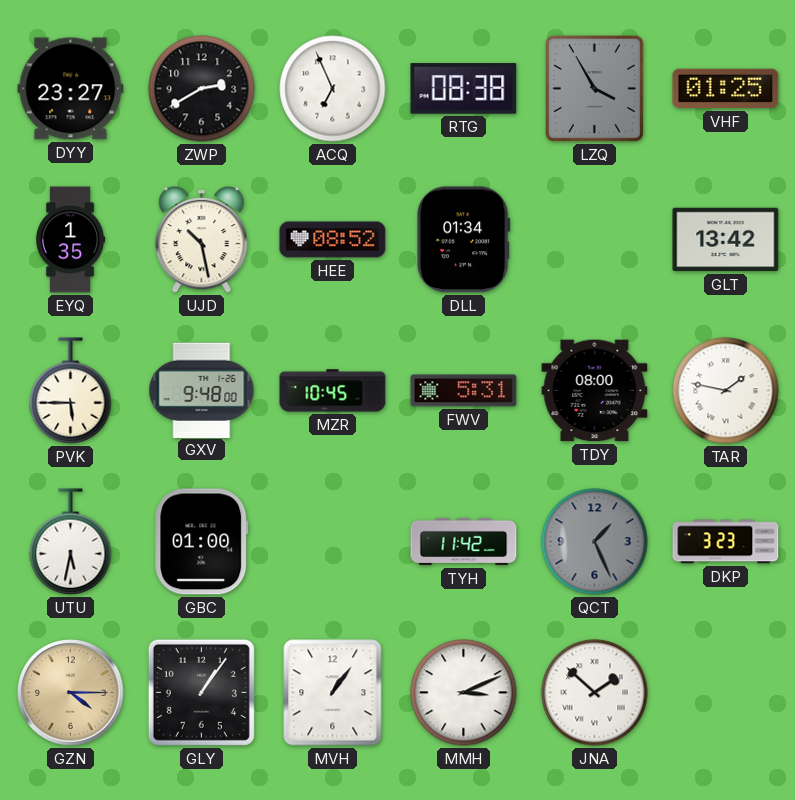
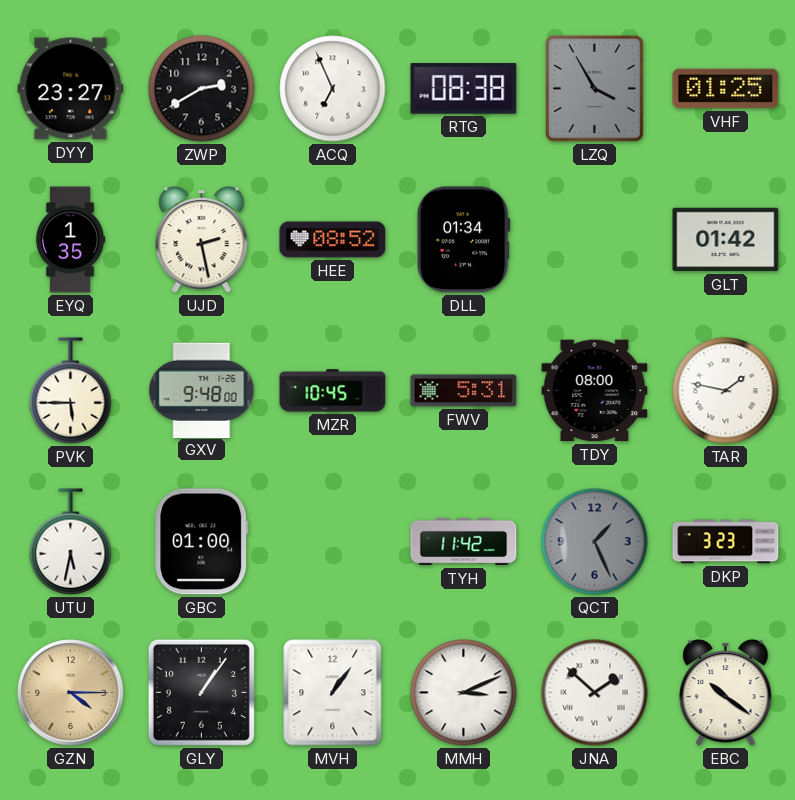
UJD: 10:28 -> 2:28 (202, 240)
GLT: 13:42 -> 01:42 (726, 240)
EBC: none -> 10:21 (726, 693)
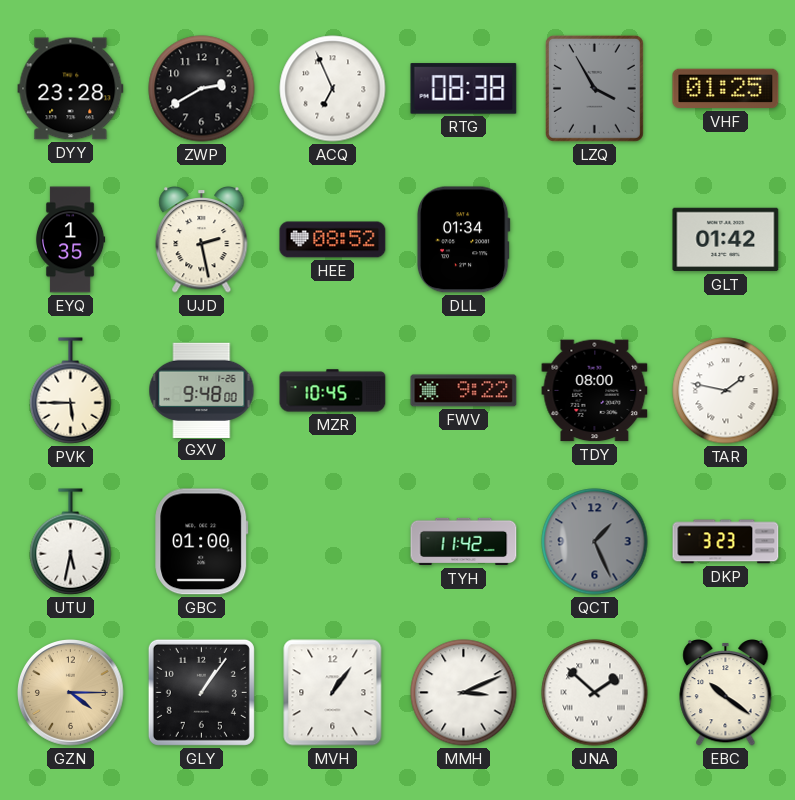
DYY: 23:27 -> 23:28 (71, 89)
FWV: 5:31 -> 9:22 (464, 391)
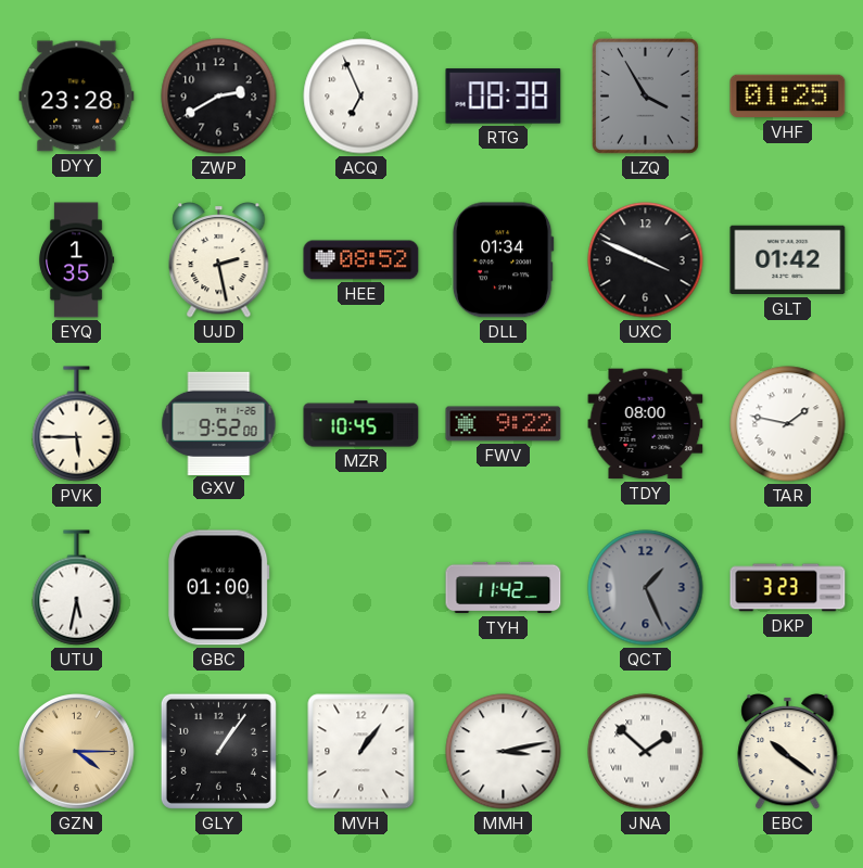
UXC: none -> 3:49 (646, 260)
GXV: 9:48 -> 9:52 (219, 423)
MMH: 3:11 -> 3:13 (504, 752)
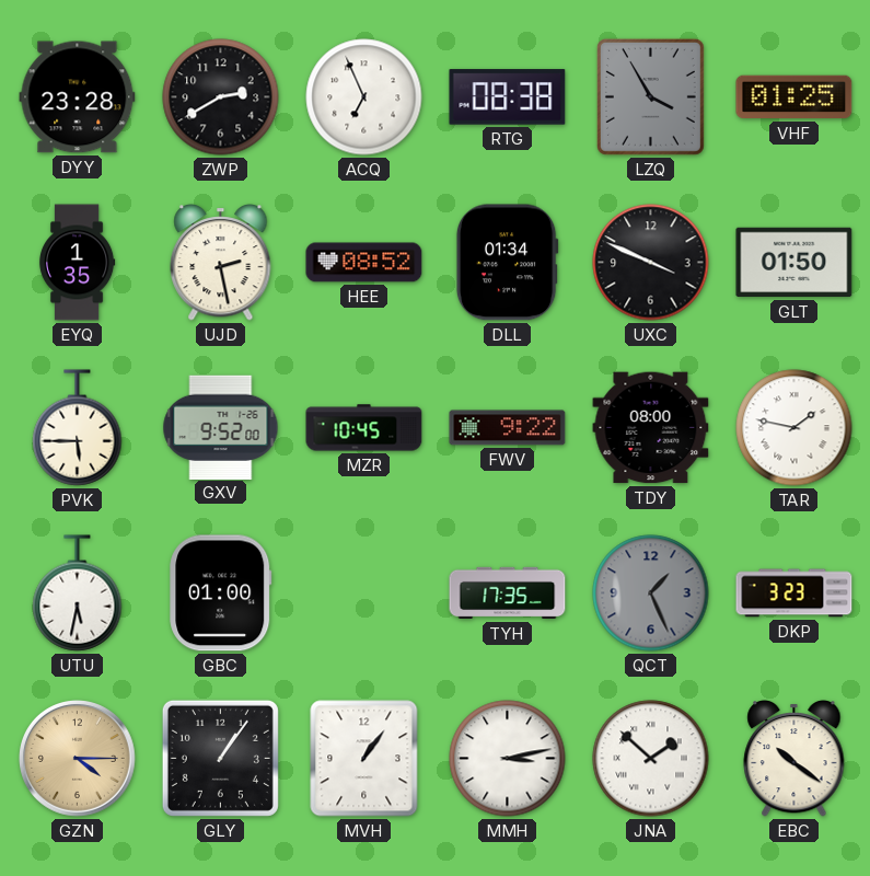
GLT: 01:42 -> 01:50 (794, 263)
TYH: 11:42 -> 17:35 (508, 593)
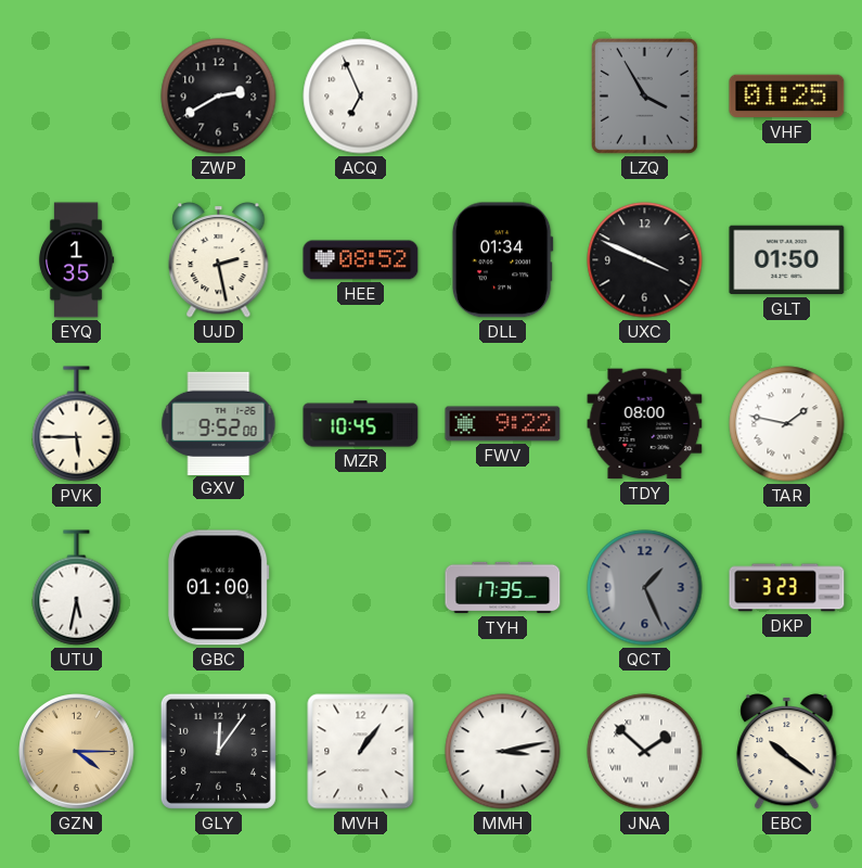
DYY: 23:28 -> none (78, 97)
RTG: 08:38 -> none (508, 97)
GLY: 1:06 -> 12:06 (218, 751)
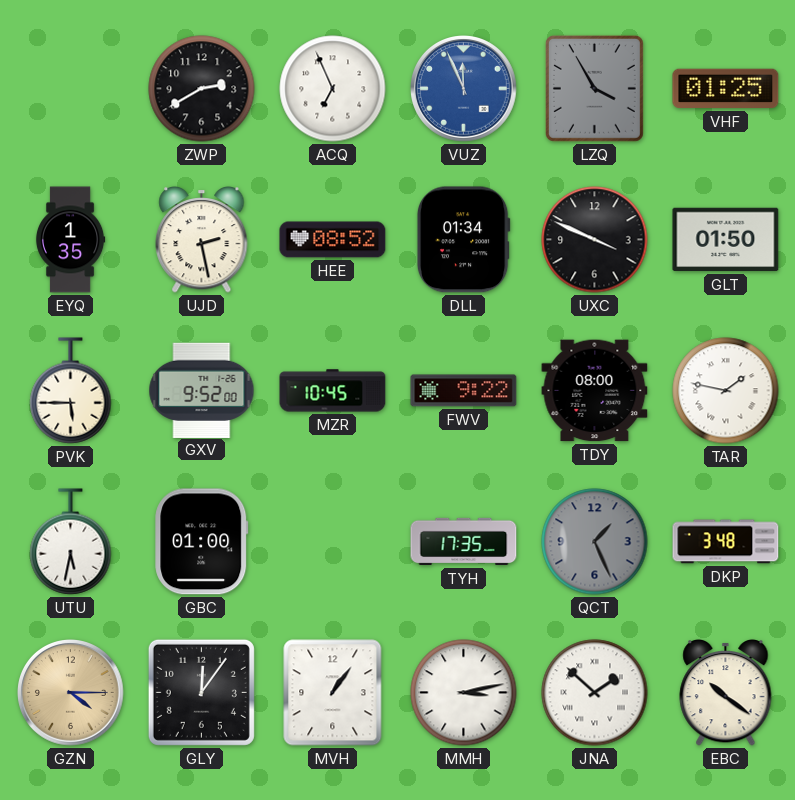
VUZ: none -> 11:56 (464, 89)
DKP: 3:23 -> 3:48 (726, 542)
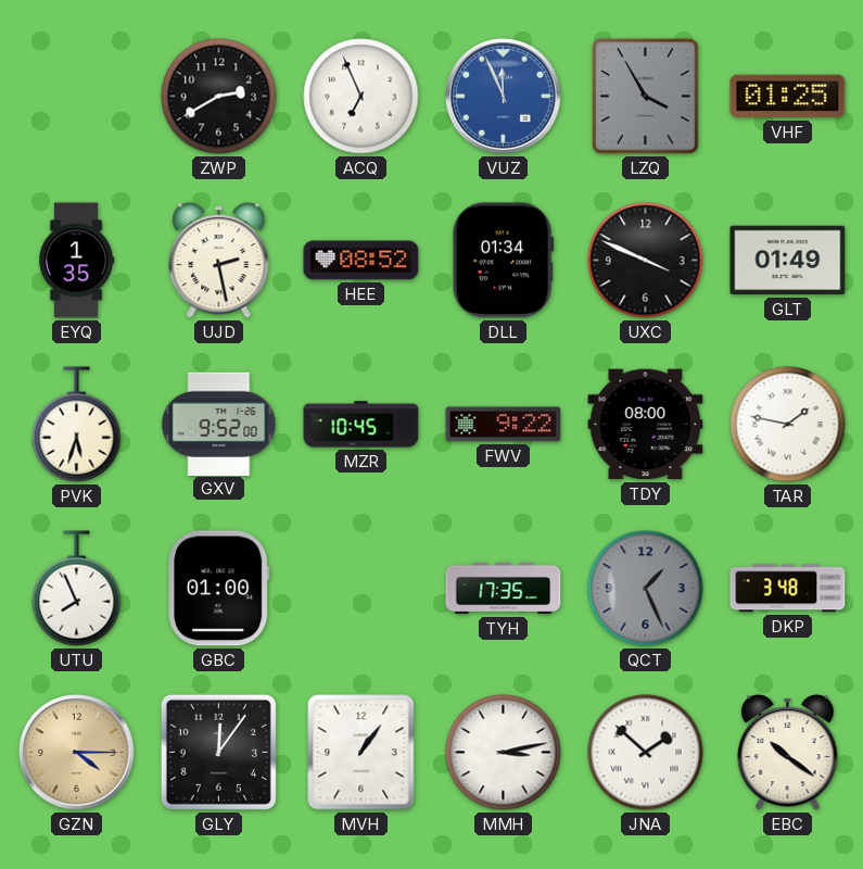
GLT: 01:50 -> 01:49 (788, 261)
PVK: 5:45 -> 5:33 (77, 425)
UTU: 5:32 -> 7:56 (77, 589)
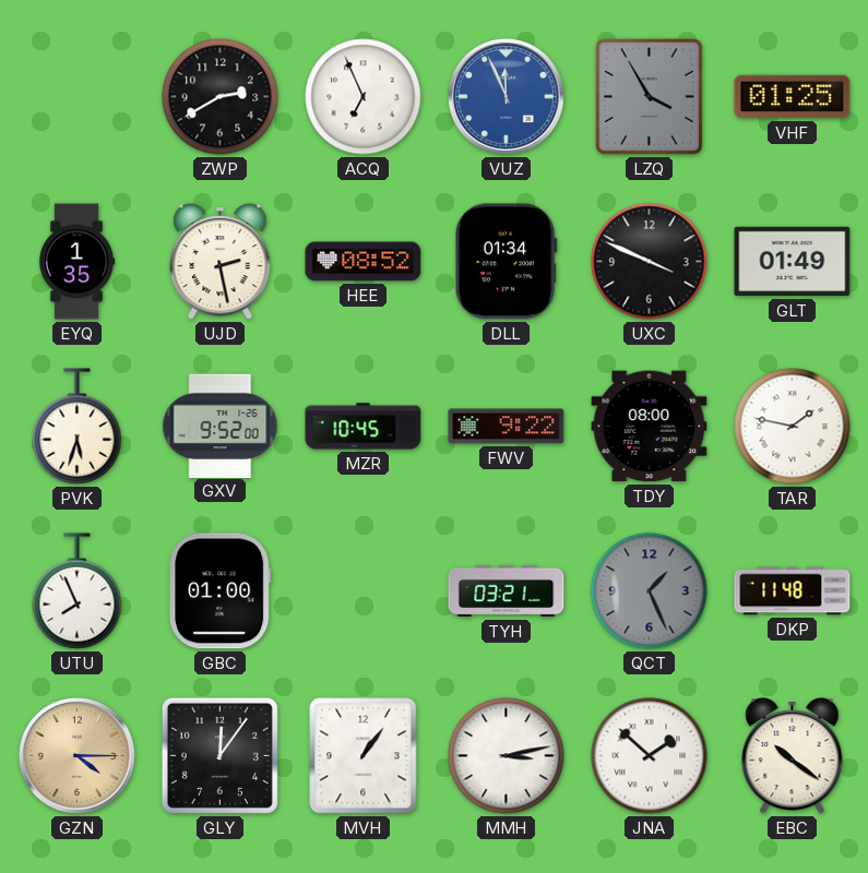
TYH: 17:35 -> 03:21 (507, 591)
DKP: 3:48 -> 11:48 (793, 591)
